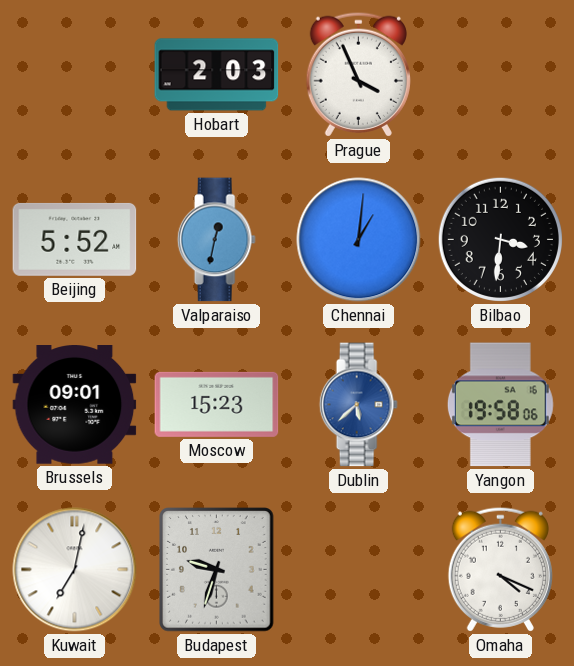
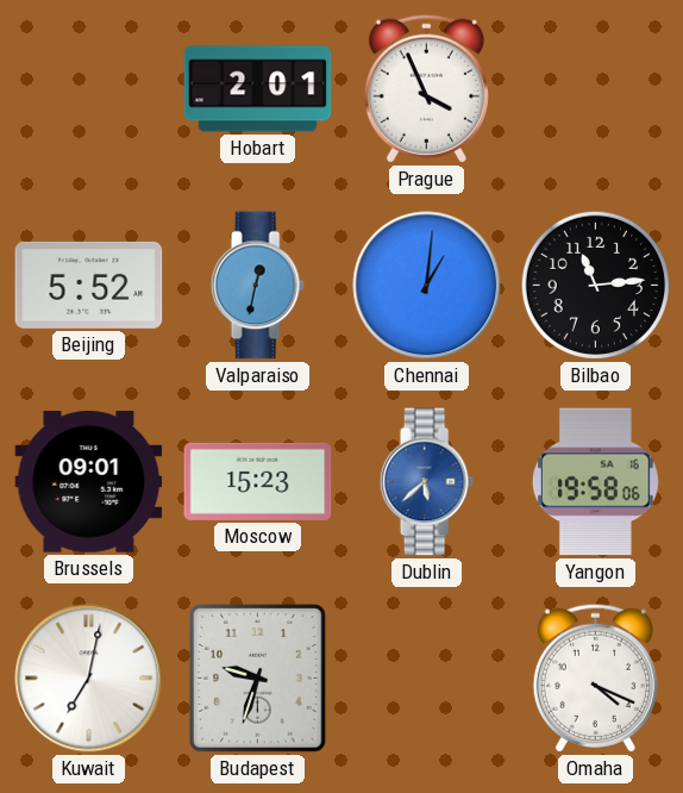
Hobart: 2:03 -> 2:01 (258, 89)
Bilbao: 3:31 -> 11:14 (595, 285)
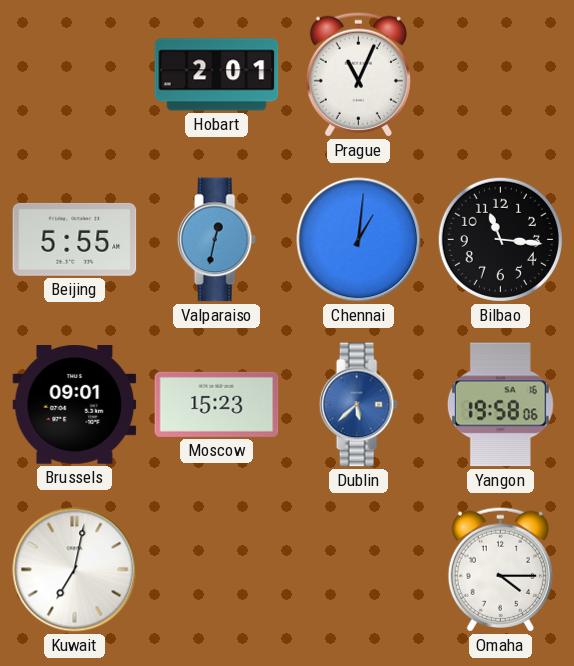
Prague: 3:56 -> 11:04 (358, 74)
Beijing: 5:52 -> 5:55 (75, 239)
Bilbao: 11:14 -> 11:16 (500, 239)
Budapest: 9:33 -> none (258, 679)
Omaha: 4:19 -> 4:15 (500, 569)
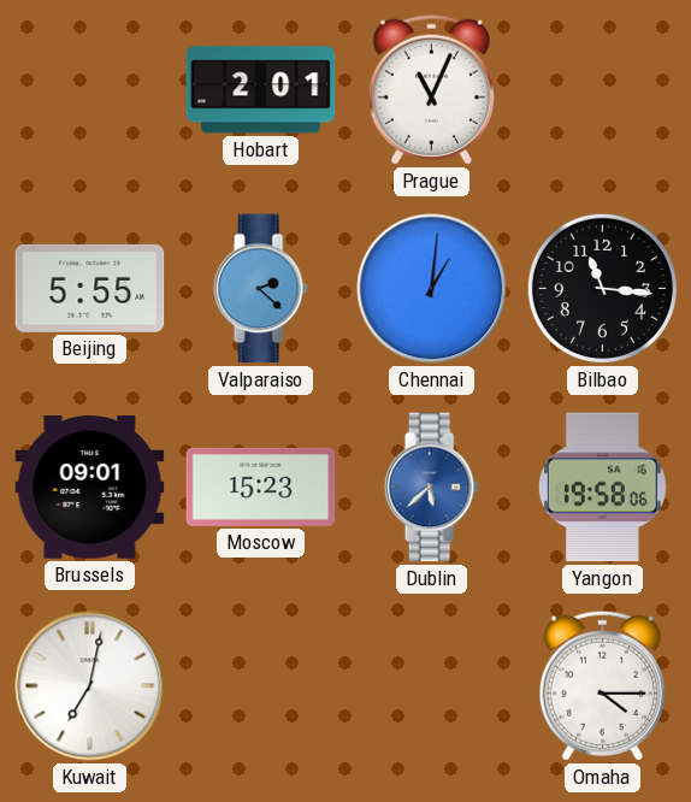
Valparaiso: 12:32 -> 2:22 (260, 289)
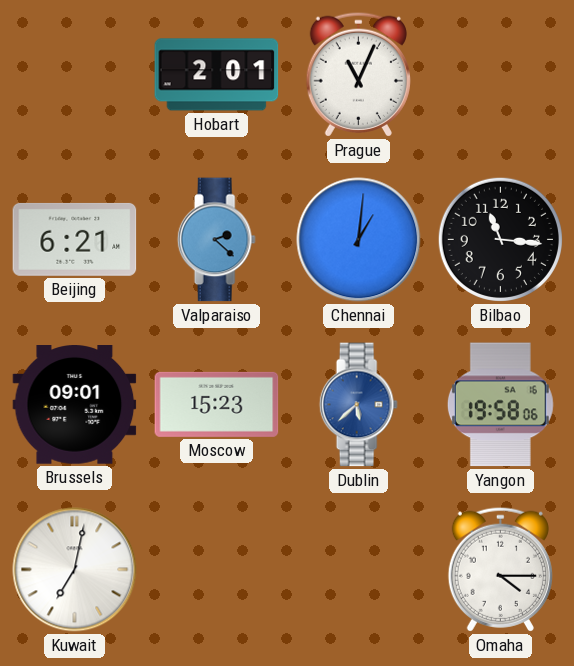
Beijing: 5:55 -> 6:21 (75, 239)
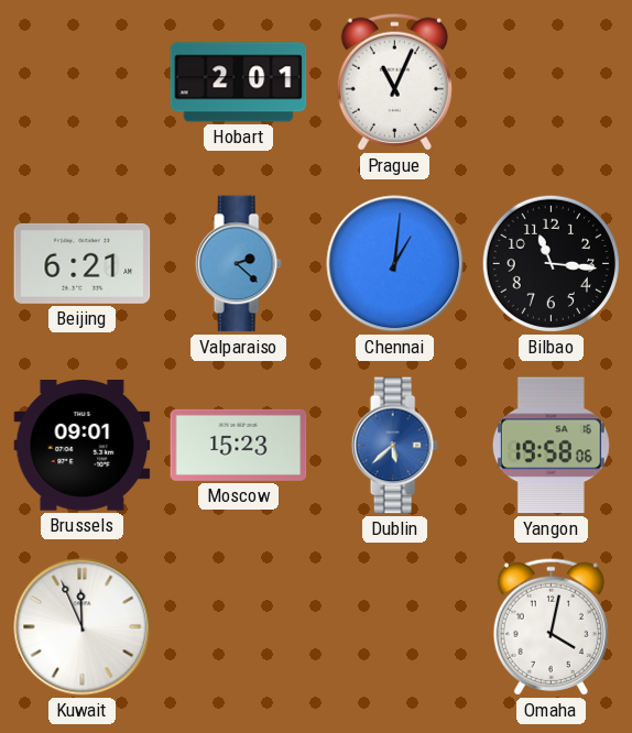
Kuwait: 7:02 -> 11:56 (83, 627)
Omaha: 4:15 -> 4:02 (551, 626)
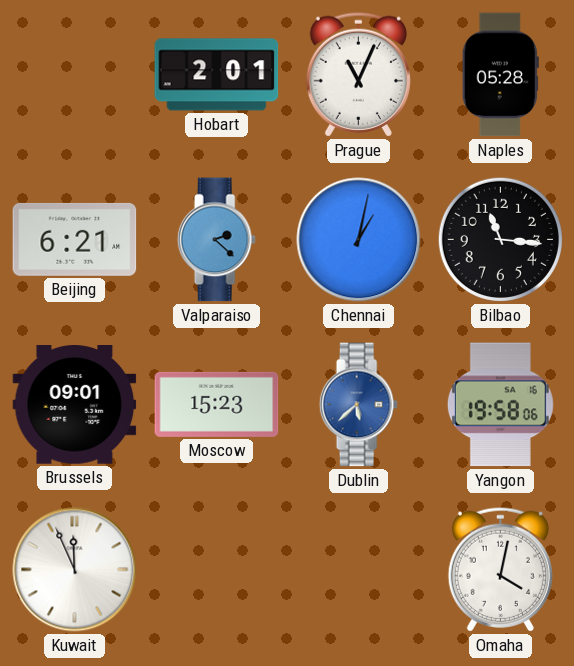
Naples: none -> 05:28 (500, 75)
Chennai: 1:01 -> 1:02 (359, 240)
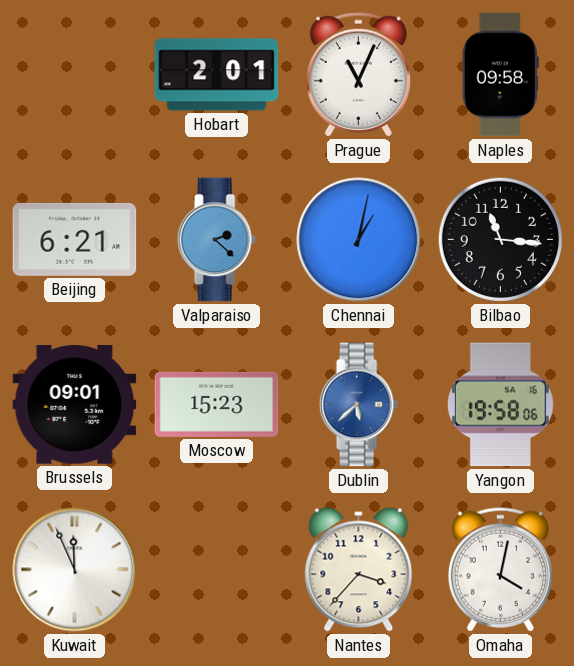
Naples: 05:28 -> 09:58 (500, 75)
Nantes: none -> 3:37 (359, 570)
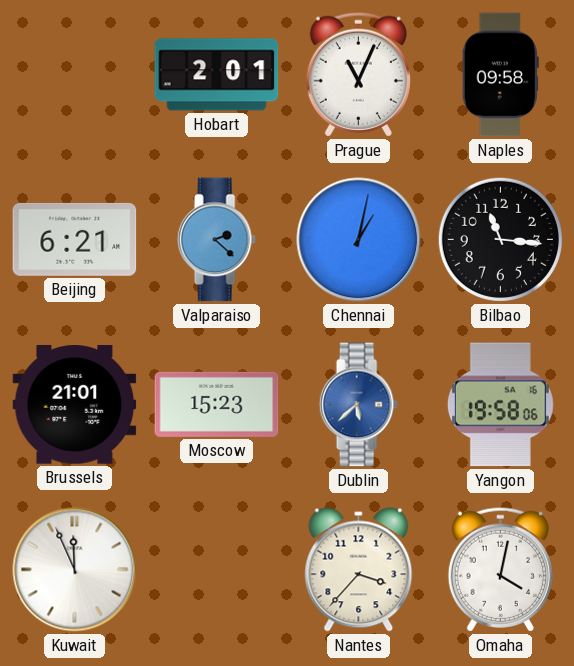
Brussels: 09:01 -> 21:01 (75, 405)
